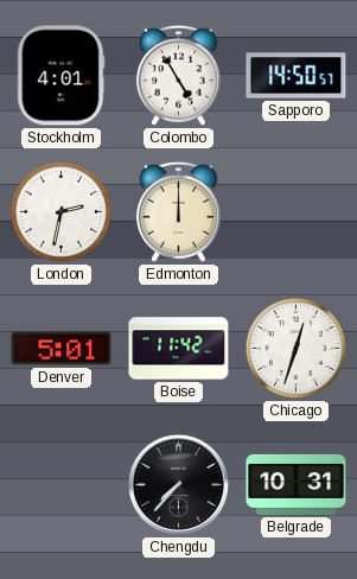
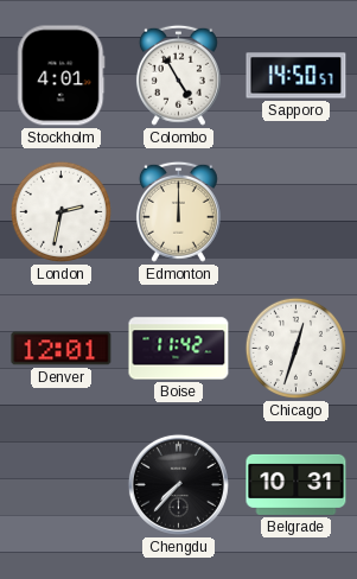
Denver: 5:01 -> 12:01 (62, 349)
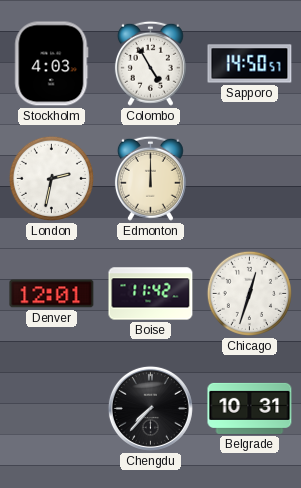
Stockholm: 4:01 -> 4:03 (52, 64)
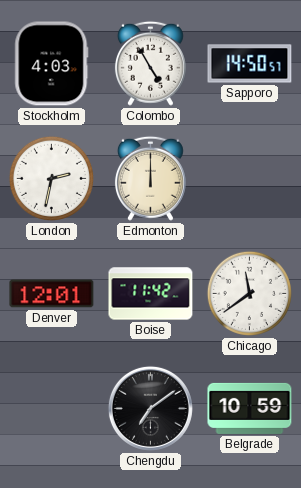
Chicago: 12:33 -> 11:39 (249, 293)
Chengdu: 7:37 -> 7:09 (150, 408)
Belgrade: 10:31 -> 10:59 (250, 408)
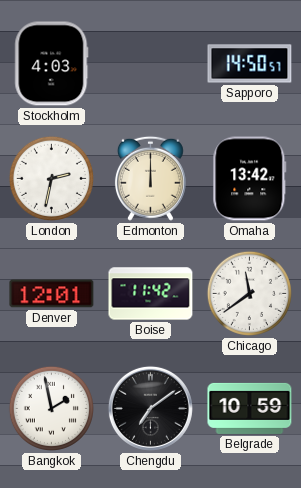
Colombo: 4:55 -> none (150, 63)
Omaha: none -> 13:42 (250, 179)
Bangkok: none -> 1:58 (51, 408)
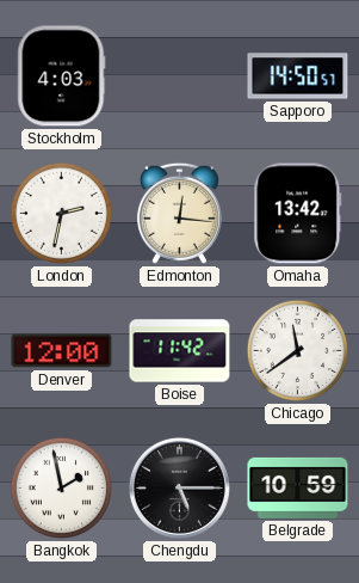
Edmonton: 12:00 -> 12:16 (179, 213)
Denver: 12:01 -> 12:00 (62, 351)
Chengdu: 7:09 -> 5:15 (179, 487)
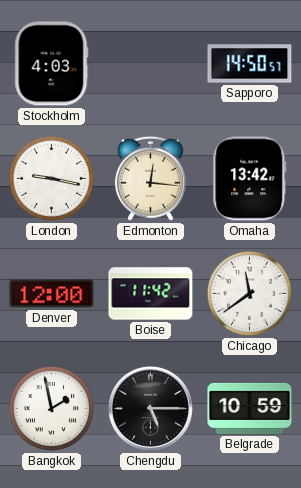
London: 2:32 -> 9:17 (51, 178)
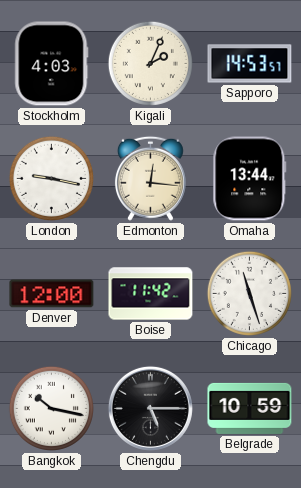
Kigali: none -> 2:04 (150, 63)
Sapporo: 14:50 -> 14:53 (250, 64)
Omaha: 13:42 -> 13:44 (250, 179)
Chicago: 11:39 -> 11:27 (249, 293)
Bangkok: 1:58 -> 10:17 (51, 408)
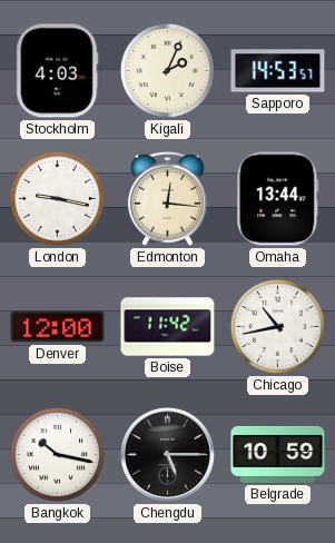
Chicago: 11:27 -> 10:43 (277, 326)
